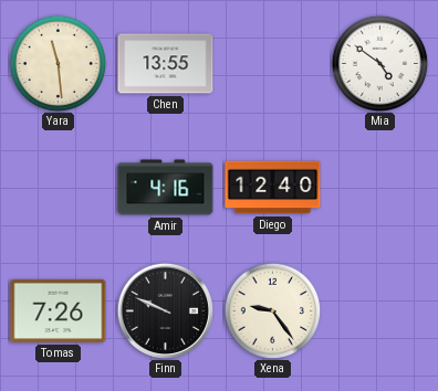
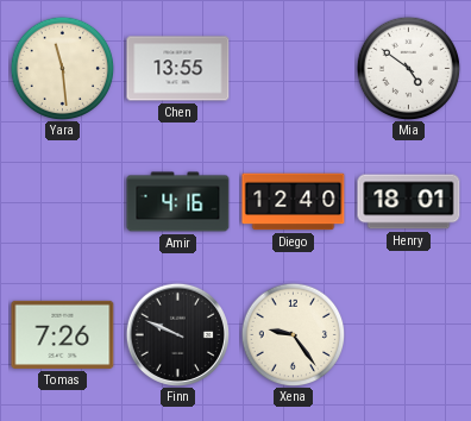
Henry: none -> 18:01 (409, 202)
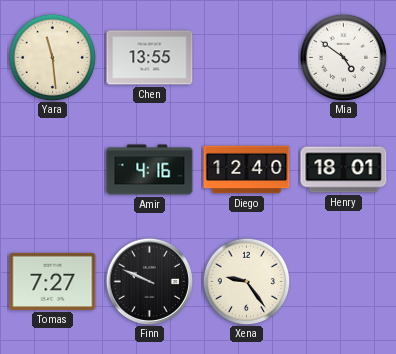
Tomas: 7:26 -> 7:27 (53, 281)
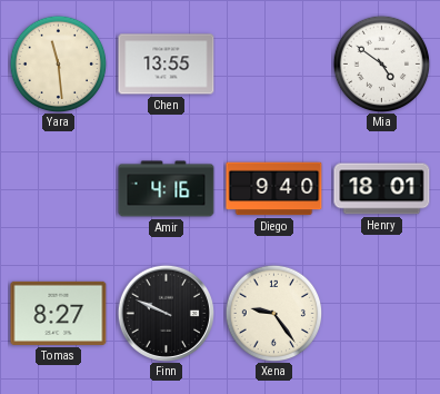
Diego: 12:40 -> 9:40 (274, 189)
Tomas: 7:27 -> 8:27 (59, 313)
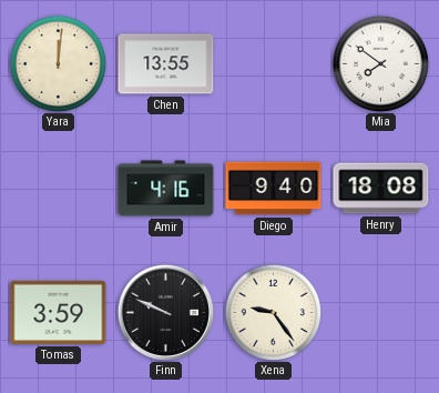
Yara: 11:29 -> 12:01 (58, 63)
Mia: 4:51 -> 7:51 (380, 63)
Henry: 18:01 -> 18:08 (381, 189)
Tomas: 8:27 -> 3:59 (59, 312)
